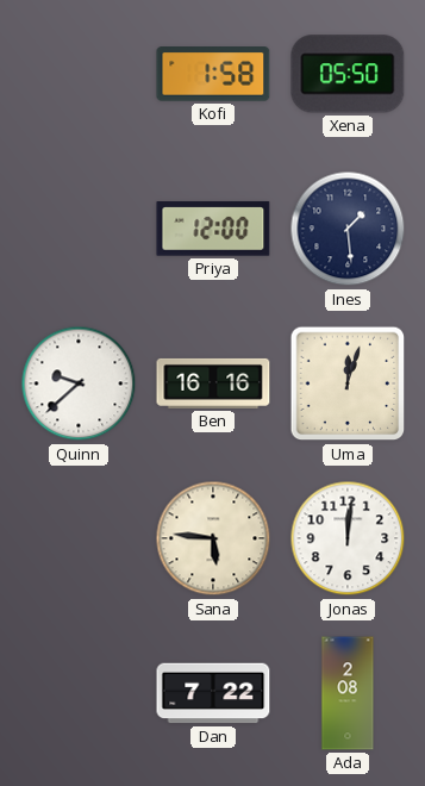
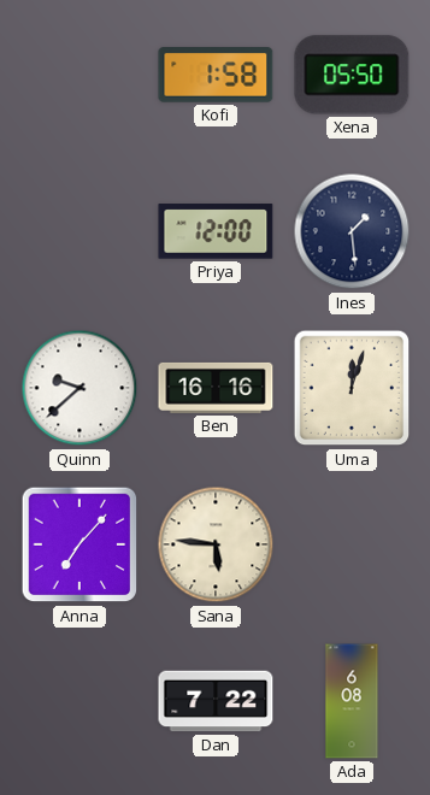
Anna: none -> 7:07 (79, 544)
Jonas: 12:01 -> none (348, 538)
Ada: 2:08 -> 6:08 (352, 701)
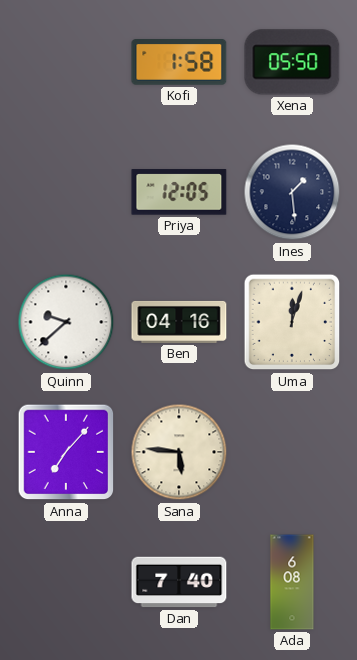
Priya: 12:00 -> 12:05 (179, 192)
Ben: 16:16 -> 04:16 (179, 322)
Dan: 7:22 -> 7:40 (179, 582)
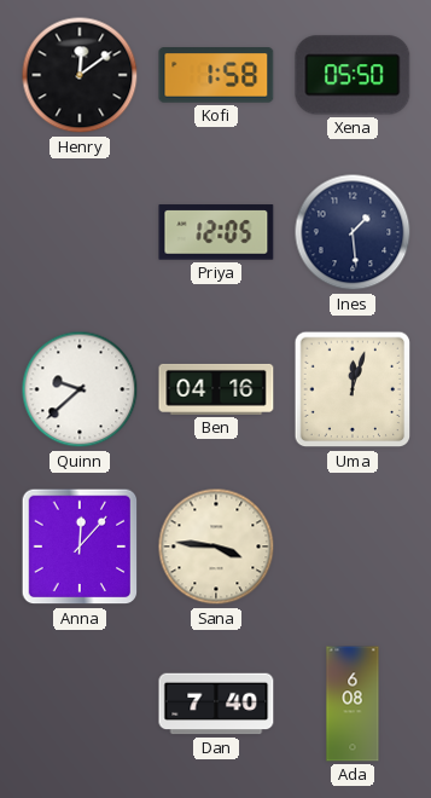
Henry: none -> 12:09 (80, 75)
Anna: 7:07 -> 12:07 (80, 547)
Sana: 5:46 -> 3:46 (216, 547)
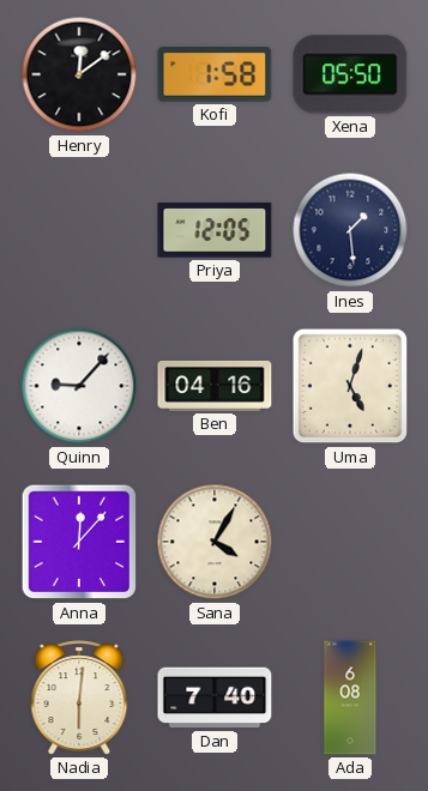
Quinn: 9:38 -> 9:07 (79, 386)
Uma: 12:03 -> 5:03 (350, 386)
Sana: 3:46 -> 4:05 (215, 542)
Nadia: none -> 6:01 (79, 698)
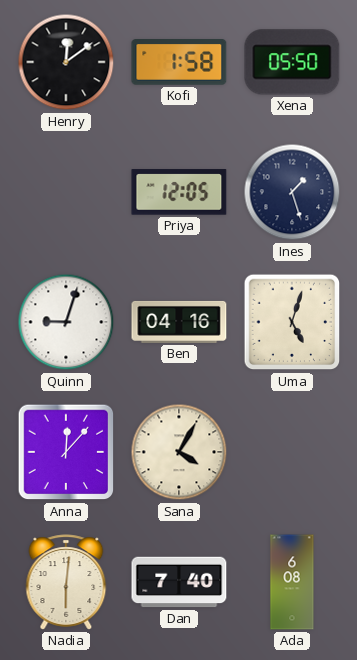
Ines: 1:29 -> 1:27 (292, 192)
Quinn: 9:07 -> 9:03 (66, 322)
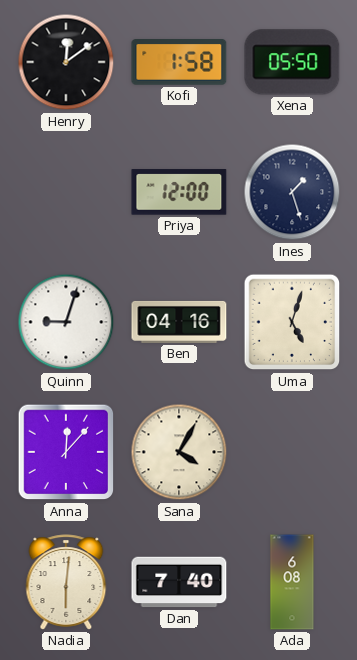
Priya: 12:05 -> 12:00 (179, 192)
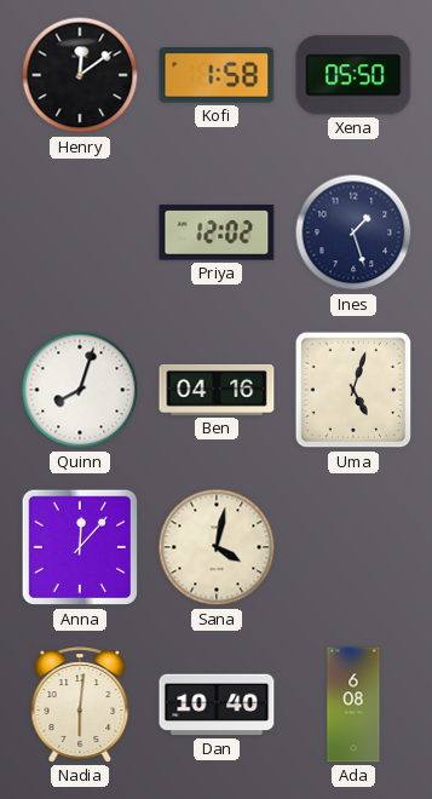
Priya: 12:00 -> 12:02 (217, 232)
Quinn: 9:03 -> 8:03 (80, 390)
Sana: 4:05 -> 4:02 (217, 547)
Dan: 7:40 -> 10:40 (217, 705)
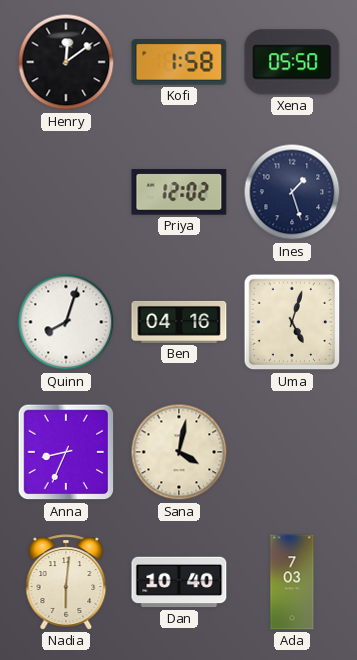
Anna: 12:07 -> 8:34 (66, 452)
Ada: 6:08 -> 7:03 (292, 582)
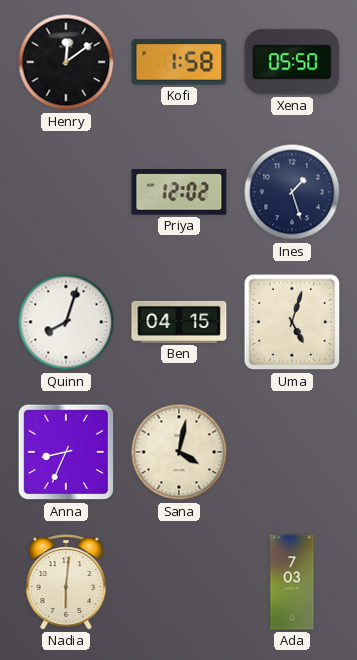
Ben: 04:16 -> 04:15 (179, 322)
Dan: 10:40 -> none (179, 582)
